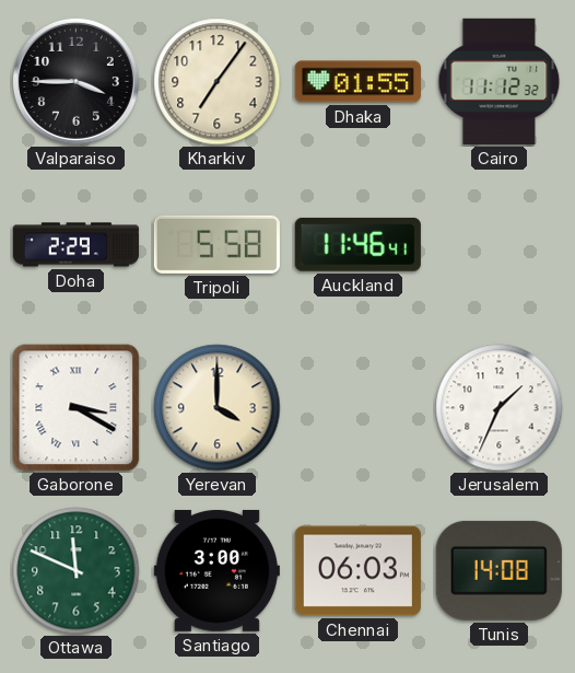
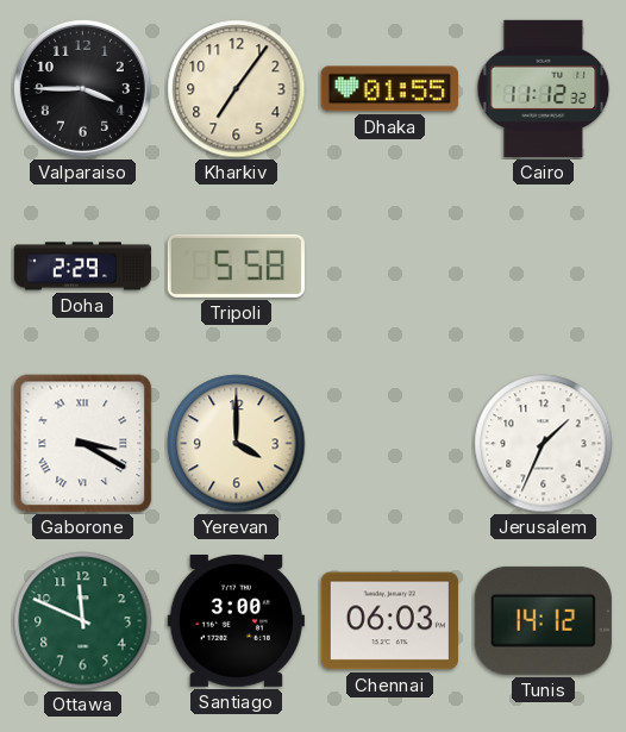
Auckland: 11:46 -> none (357, 244)
Tunis: 14:08 -> 14:12 (543, 620)
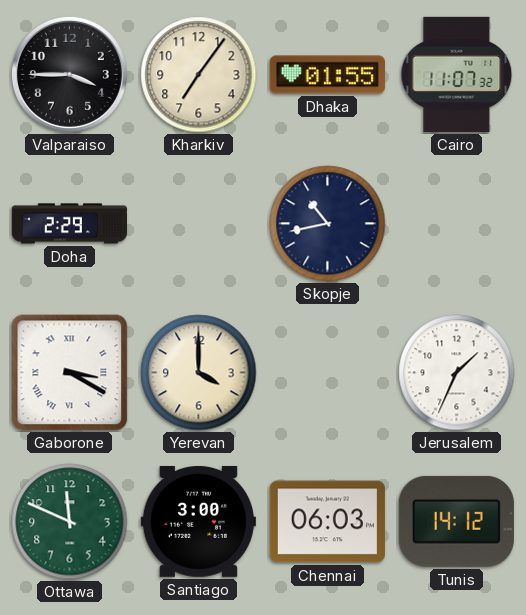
Cairo: 11:12 -> 11:07 (457, 74)
Tripoli: 5:58 -> none (236, 265)
Skopje: none -> 10:43 (328, 224)
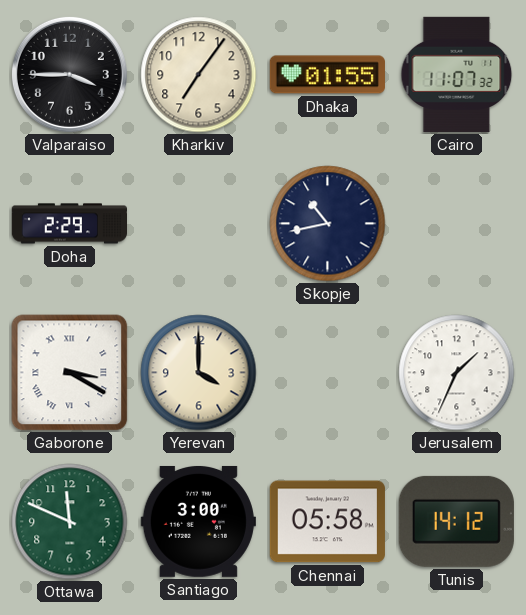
Chennai: 06:03 -> 05:58 (327, 522)
